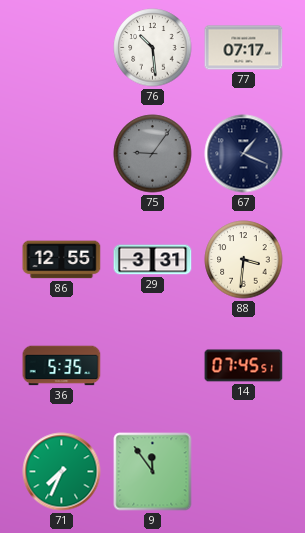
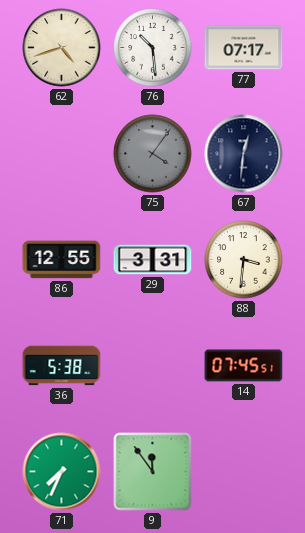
62: none -> 4:42 (62, 48)
75: 9:06 -> 4:06 (153, 154)
67: 1:19 -> 12:31 (244, 154)
36: 5:35 -> 5:38 (62, 366)
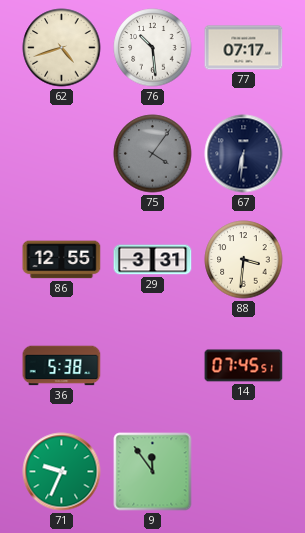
67: 12:31 -> 6:31 (244, 154)
71: 7:34 -> 9:34 (62, 472)
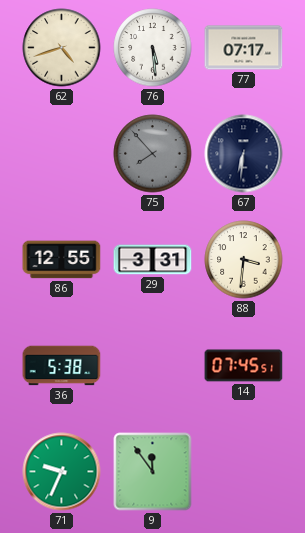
76: 10:29 -> 5:29 (153, 48)
75: 4:06 -> 7:53 (153, 154)
